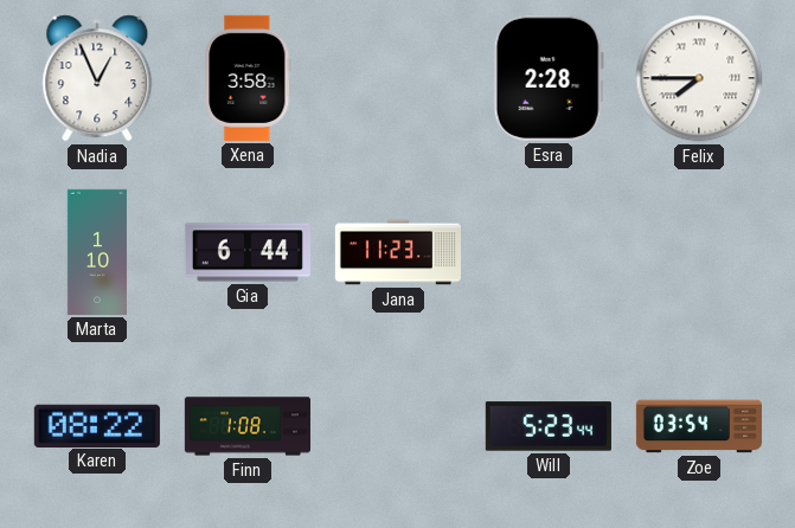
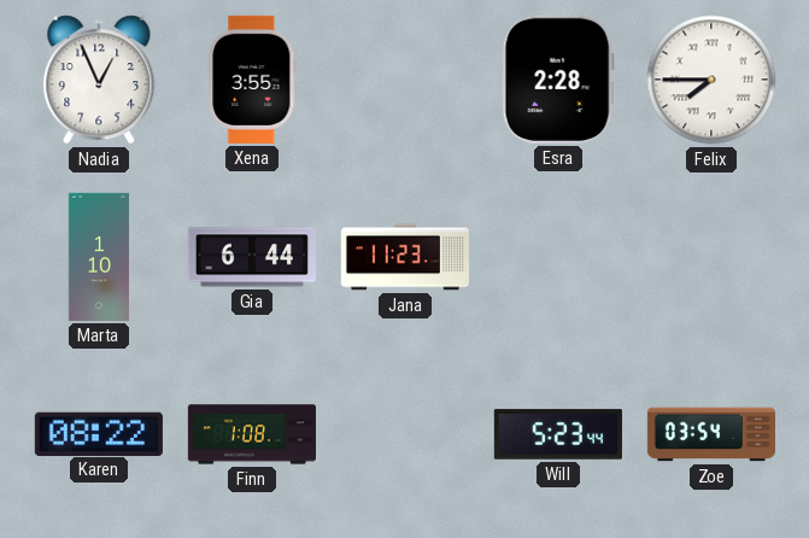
Xena: 3:58 -> 3:55 (252, 80)
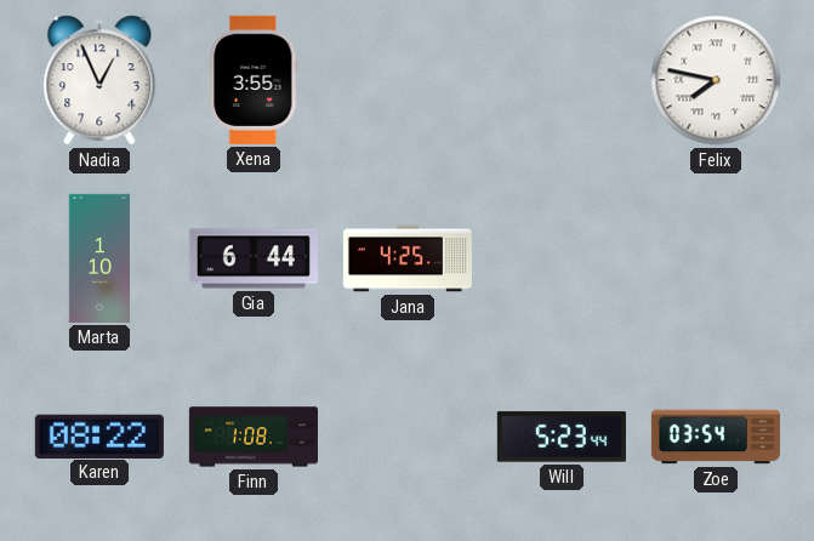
Esra: 2:28 -> none (558, 80)
Felix: 7:45 -> 7:47 (716, 80)
Jana: 11:23 -> 4:25 (408, 258)
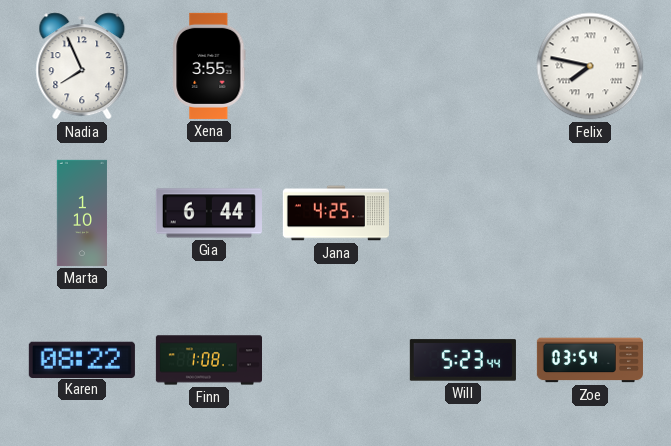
Nadia: 12:56 -> 7:56 (82, 66)
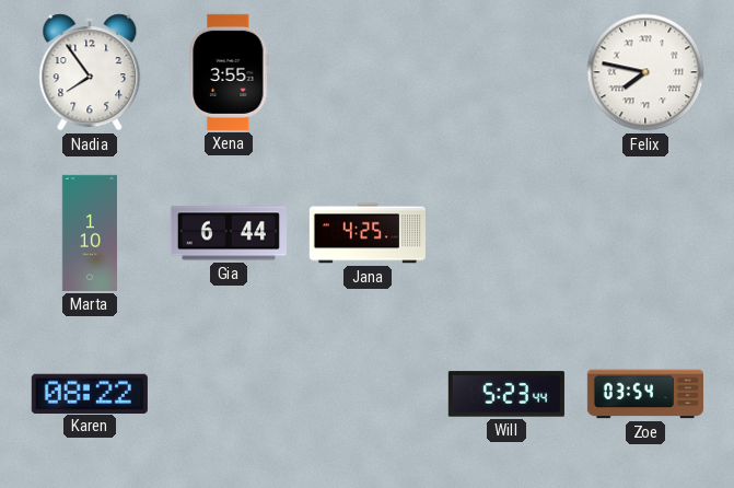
Nadia: 7:56 -> 7:54 (90, 72)
Finn: 1:08 -> none (208, 360)
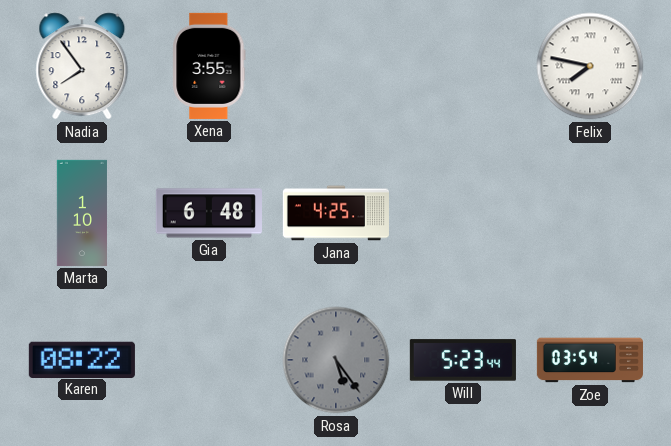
Gia: 6:44 -> 6:48 (209, 213)
Rosa: none -> 5:24 (336, 360)
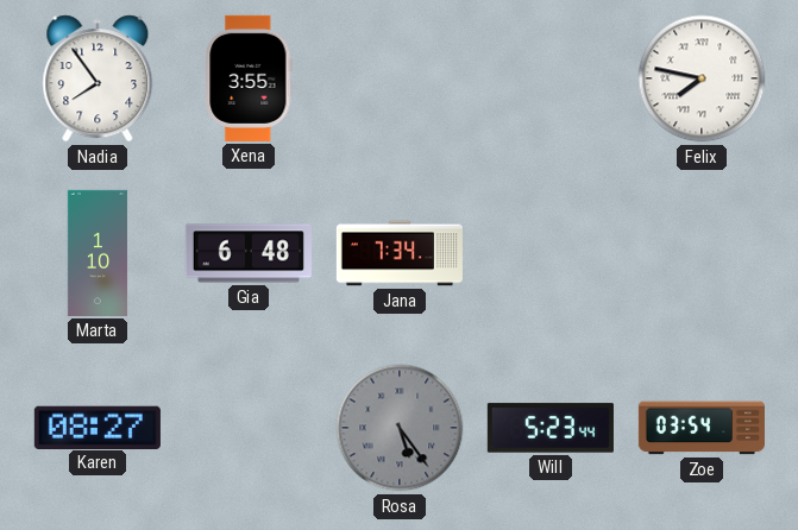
Jana: 4:25 -> 7:34 (400, 253)
Karen: 08:22 -> 08:27 (98, 427)
